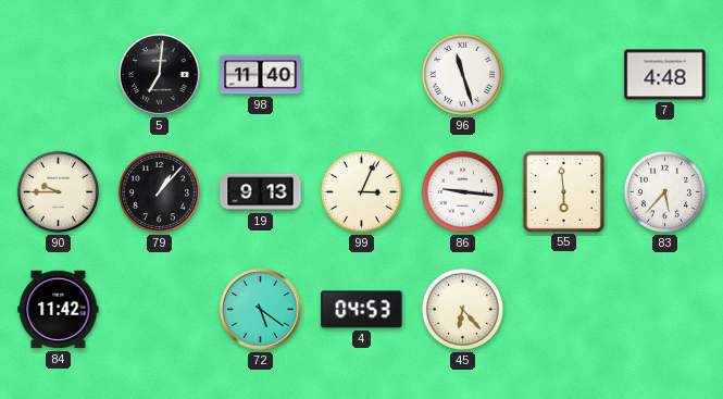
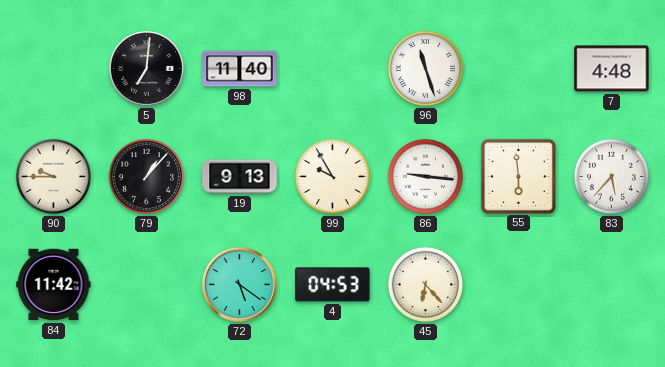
99: 3:04 -> 9:55 (332, 176)
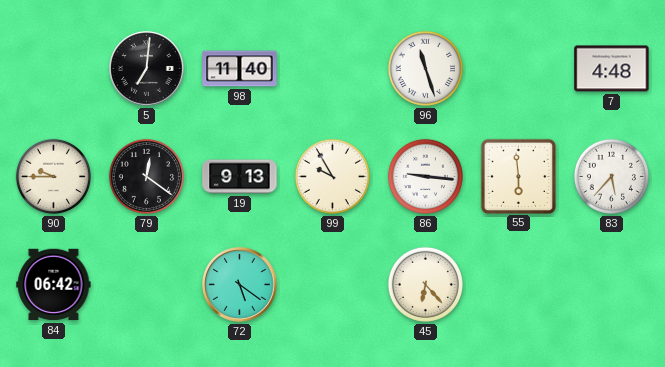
79: 1:07 -> 12:21 (146, 176)
84: 11:42 -> 06:42 (54, 285)
4: 04:53 -> none (333, 285)
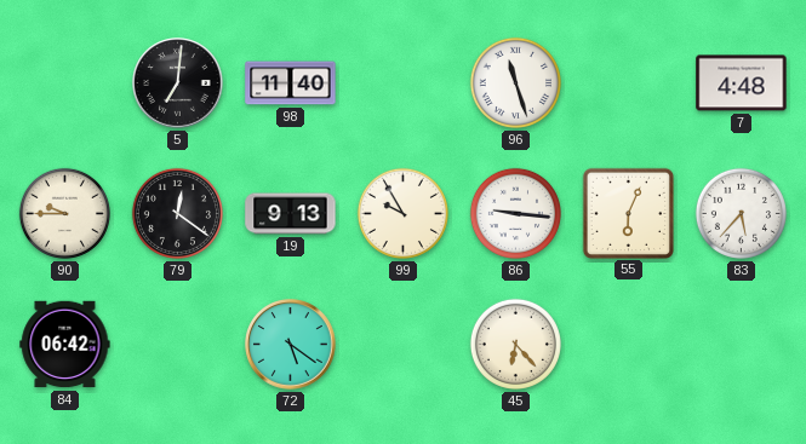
55: 5:59 -> 6:04 (628, 213)
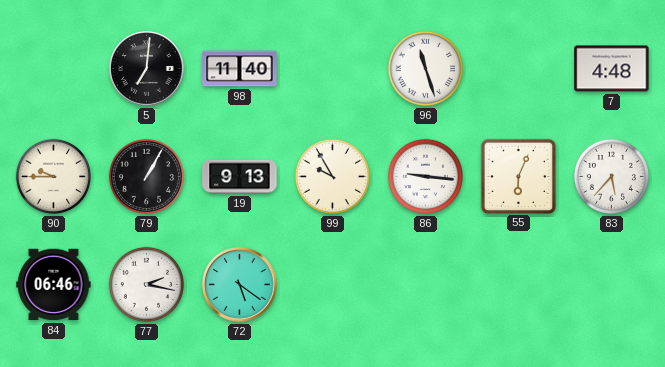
79: 12:21 -> 1:05 (146, 176)
84: 06:42 -> 06:46 (54, 285)
77: none -> 2:17 (146, 284)
45: 6:23 -> none (515, 344)
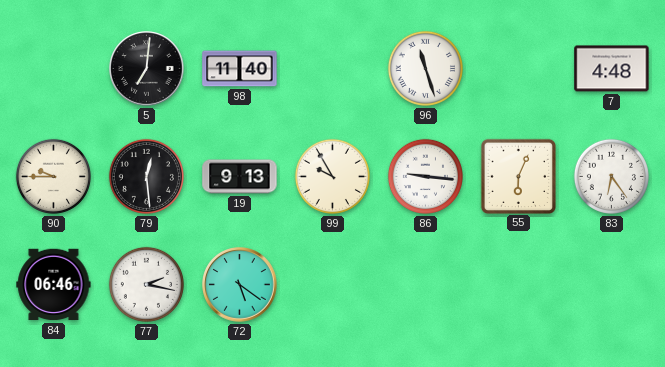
79: 1:05 -> 12:29 (146, 176)
83: 5:37 -> 6:24 (611, 176)
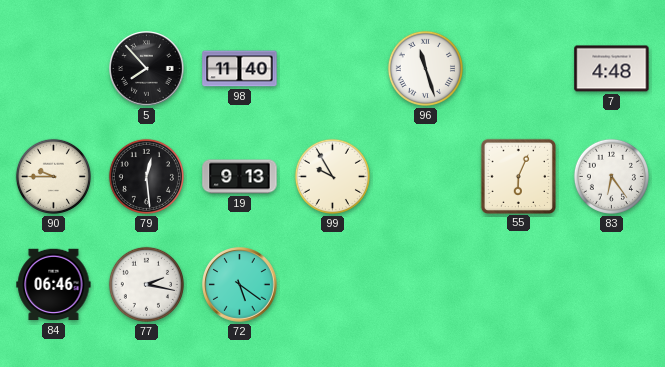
5: 7:01 -> 7:53 (147, 69)
86: 9:16 -> none (425, 176)
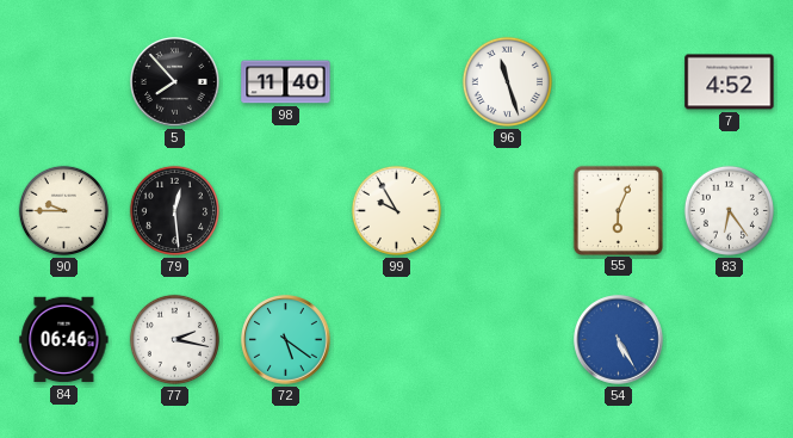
7: 4:48 -> 4:52 (730, 82)
19: 9:13 -> none (240, 177)
54: none -> 5:25 (619, 340)
